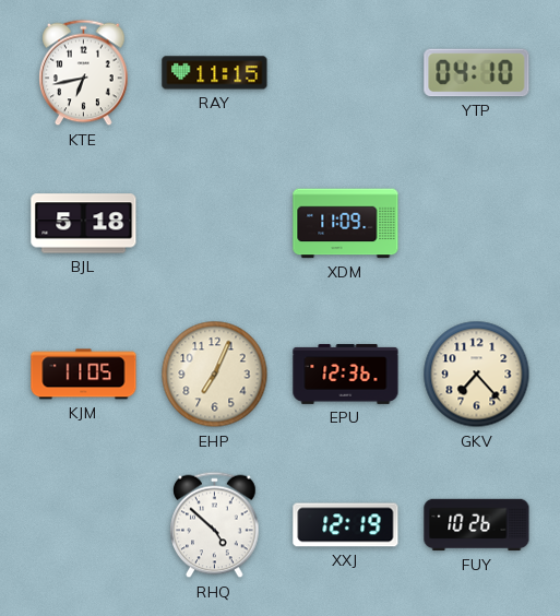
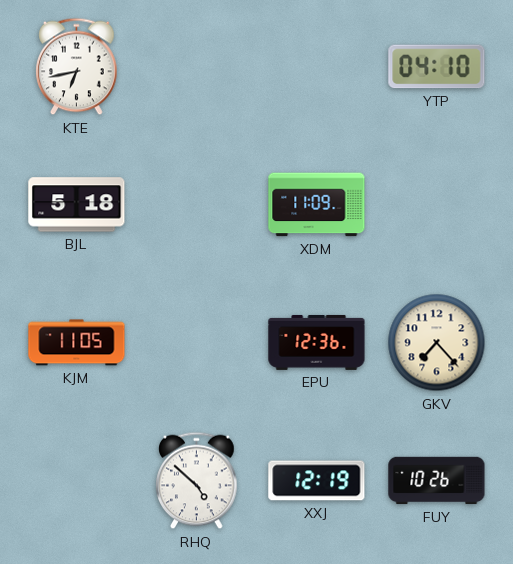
RAY: 11:15 -> none (215, 73)
EHP: 7:04 -> none (215, 375)
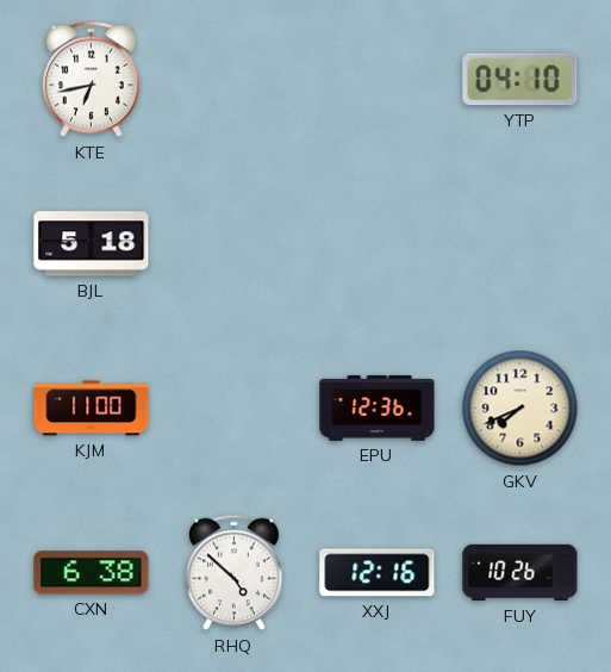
XDM: 11:09 -> none (317, 205)
KJM: 11:05 -> 11:00 (92, 409)
GKV: 7:23 -> 7:41 (520, 409)
CXN: none -> 6:38 (92, 573)
XXJ: 12:19 -> 12:16 (378, 573)
